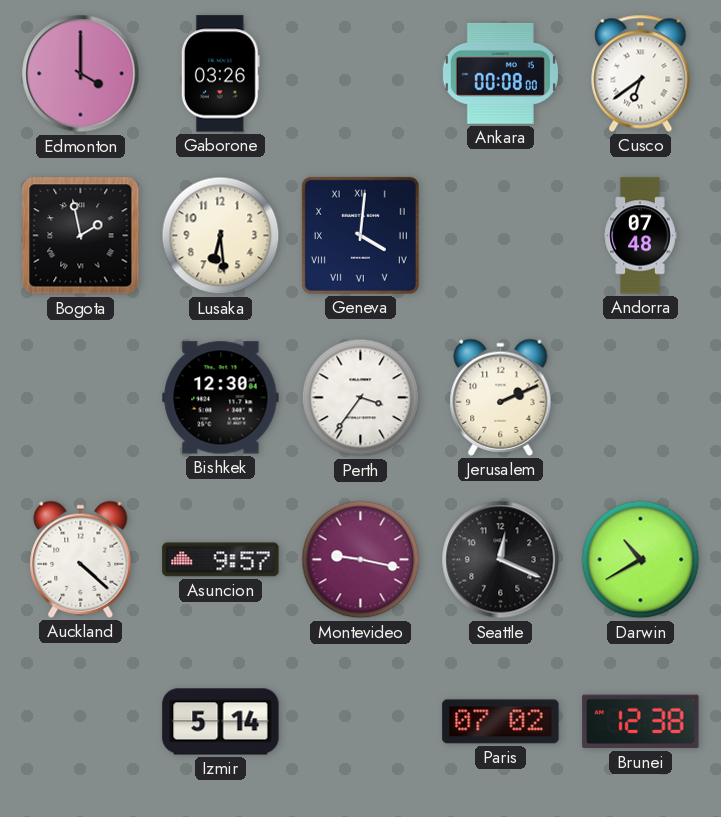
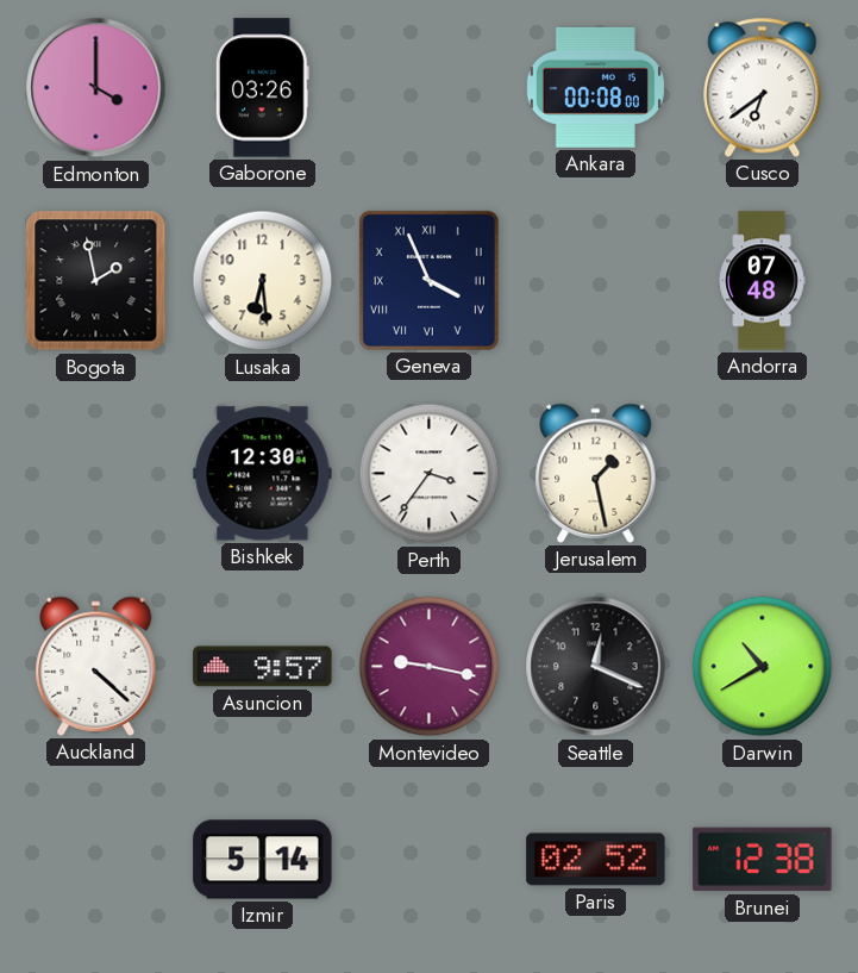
Geneva: 4:01 -> 3:56 (428, 280)
Jerusalem: 2:11 -> 1:28 (596, 473)
Paris: 07:02 -> 02:52 (596, 860)
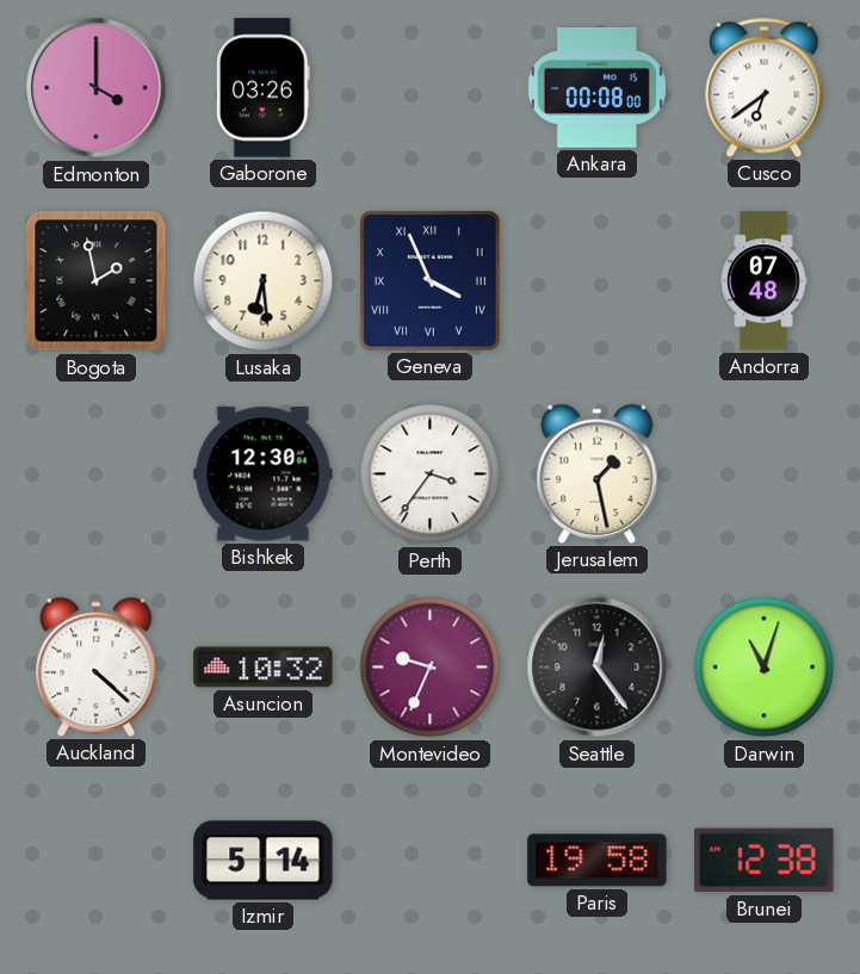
Asuncion: 9:57 -> 10:32 (264, 668)
Montevideo: 9:17 -> 9:34 (431, 668)
Seattle: 12:19 -> 12:24 (598, 668)
Darwin: 10:40 -> 11:03 (765, 668)
Paris: 02:52 -> 19:58 (598, 861)
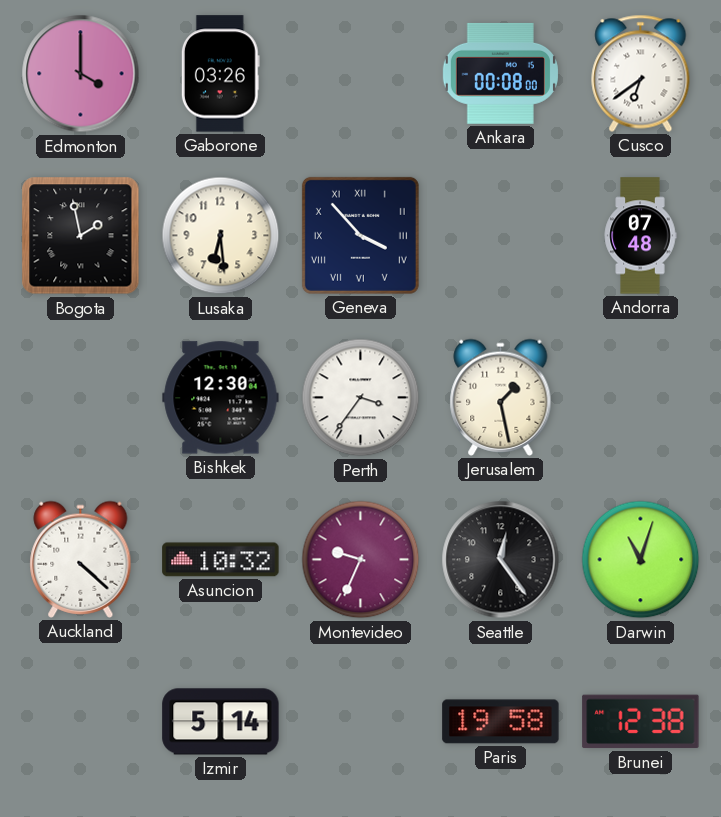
Geneva: 3:56 -> 3:53 (360, 235)
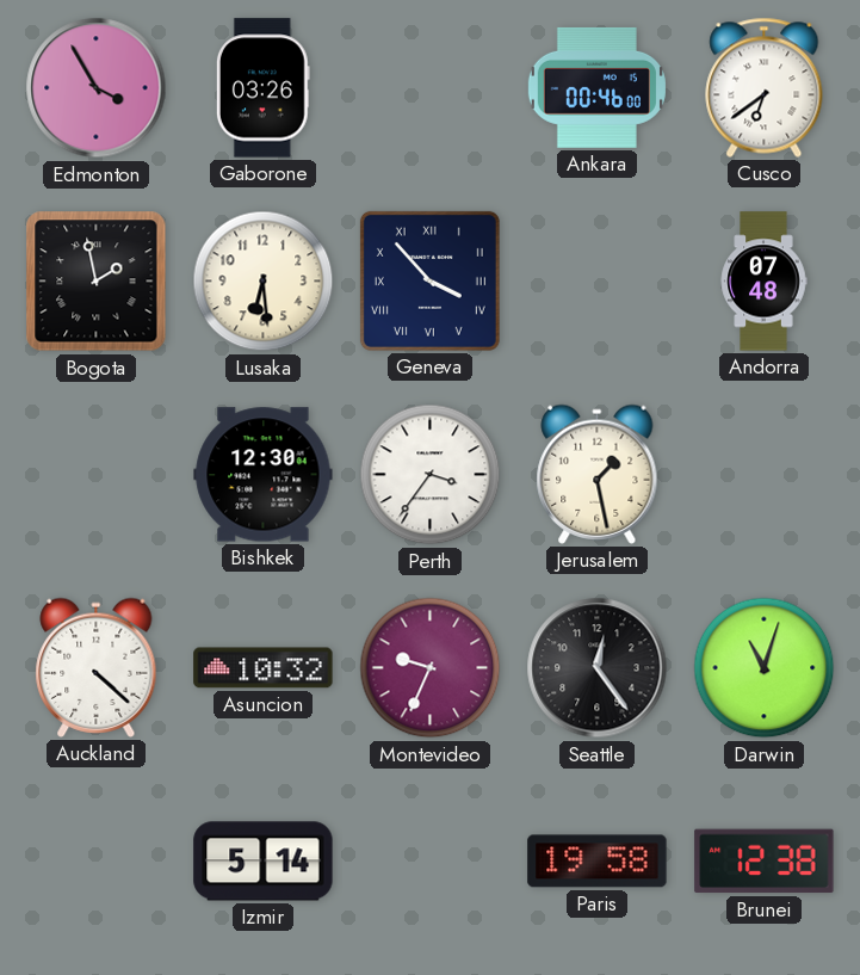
Edmonton: 4:00 -> 3:55 (97, 88)
Ankara: 00:08 -> 00:46 (596, 87)
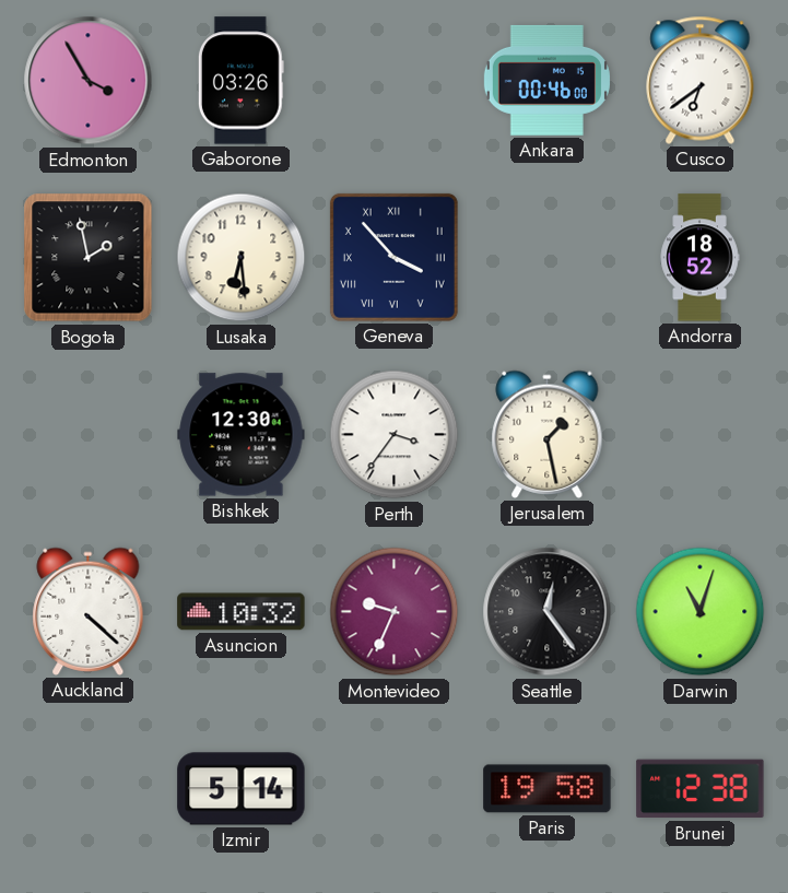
Andorra: 07:48 -> 18:52 (699, 258)
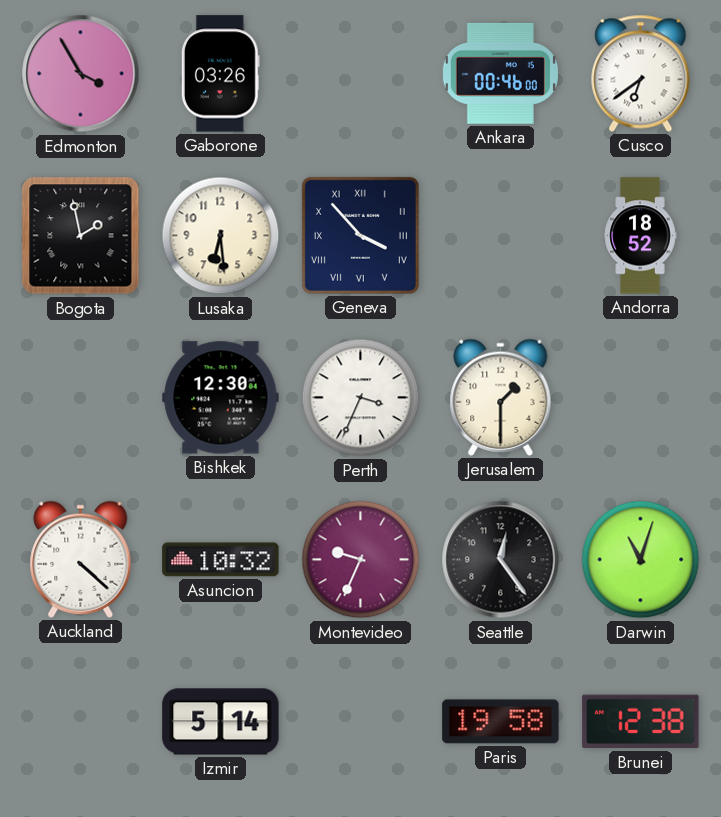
Perth: 3:36 -> 3:34 (361, 398)
Jerusalem: 1:28 -> 1:30 (501, 397)
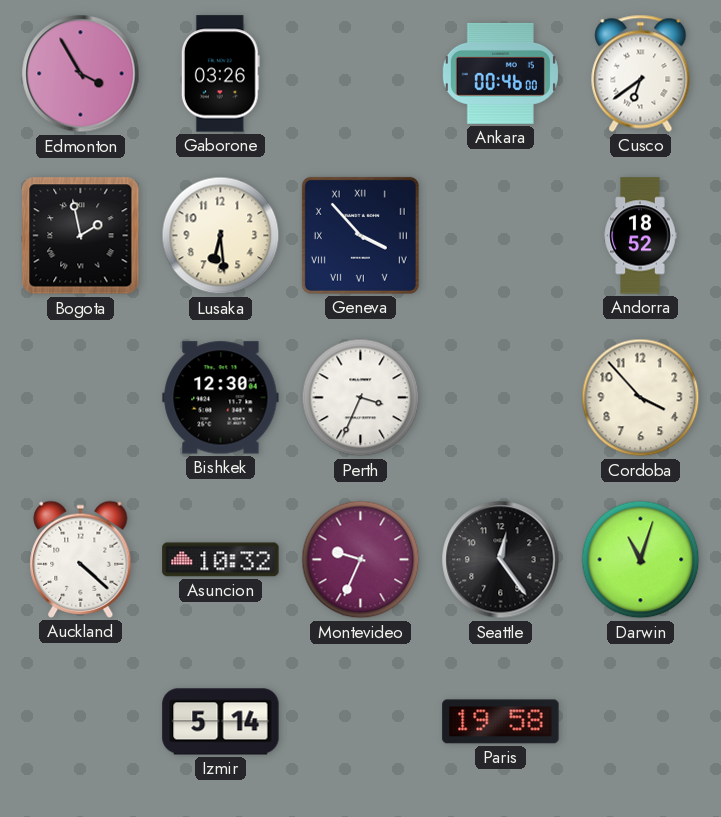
Jerusalem: 1:30 -> none (501, 397)
Cordoba: none -> 3:53 (641, 398)
Brunei: 12:38 -> none (641, 722)
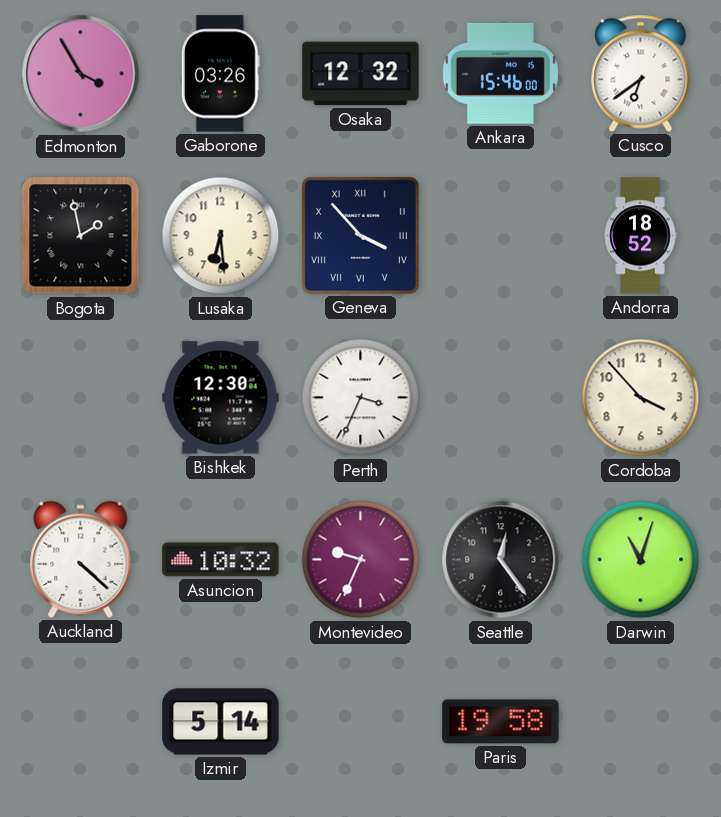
Osaka: none -> 12:32 (361, 74)
Ankara: 00:46 -> 15:46 (500, 73)
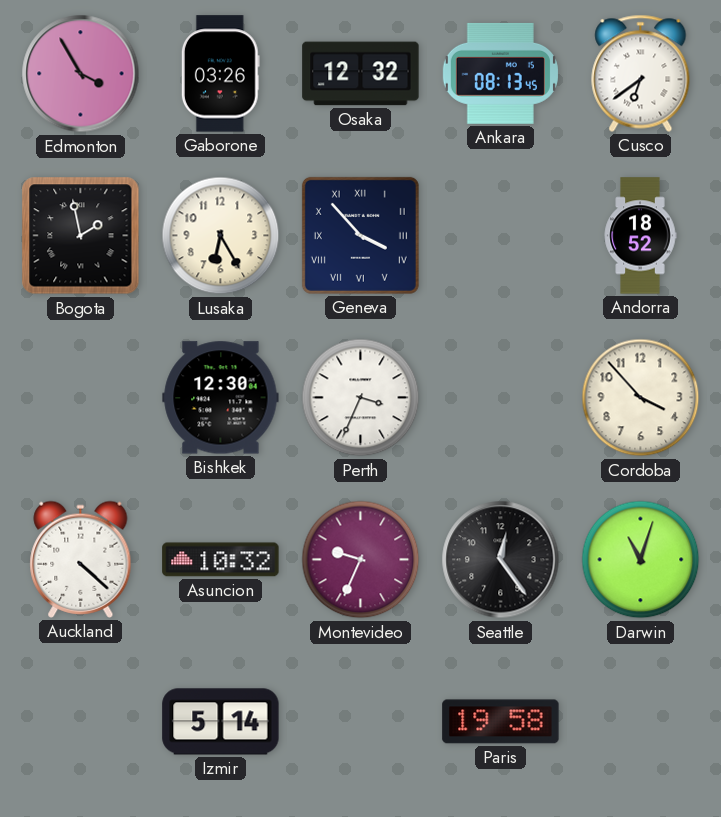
Ankara: 15:46 -> 08:13 (500, 73)
Lusaka: 6:29 -> 6:25 (221, 236)
